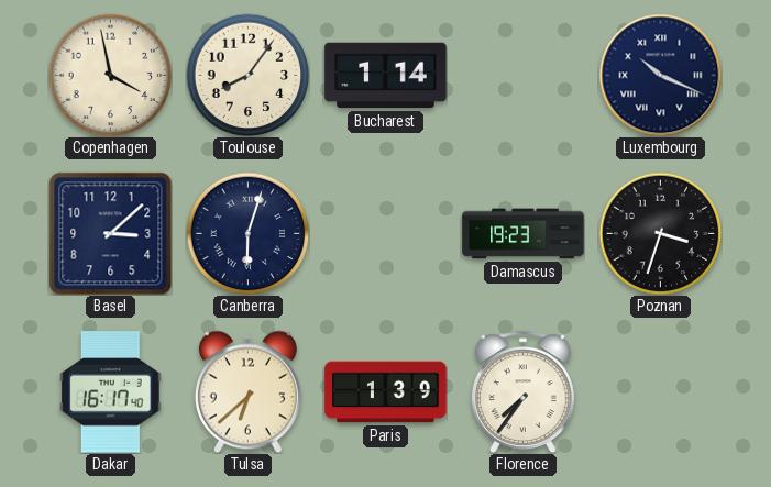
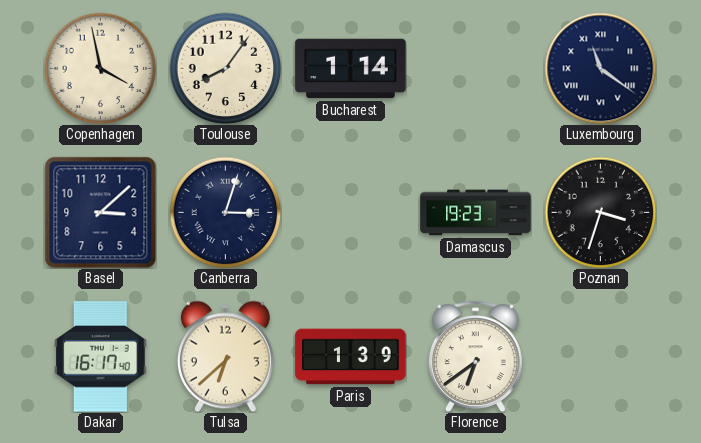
Luxembourg: 10:19 -> 11:21 (600, 68)
Canberra: 6:03 -> 3:03 (225, 212)
Florence: 7:36 -> 6:39 (475, 356)
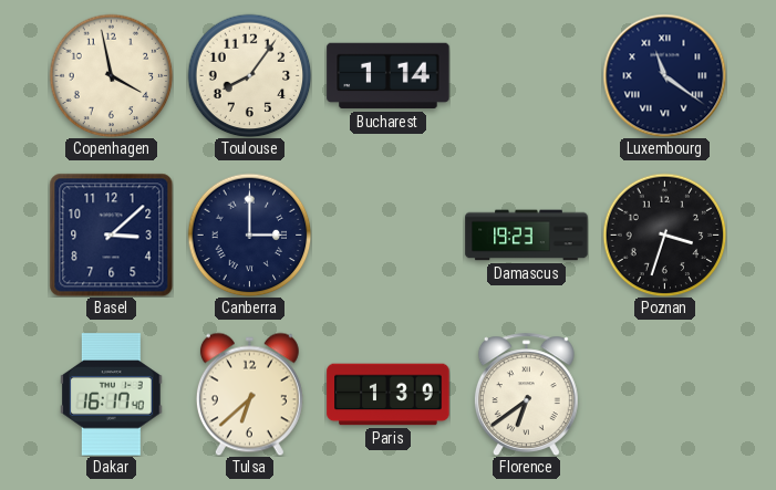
Canberra: 3:03 -> 3:00 (249, 234)
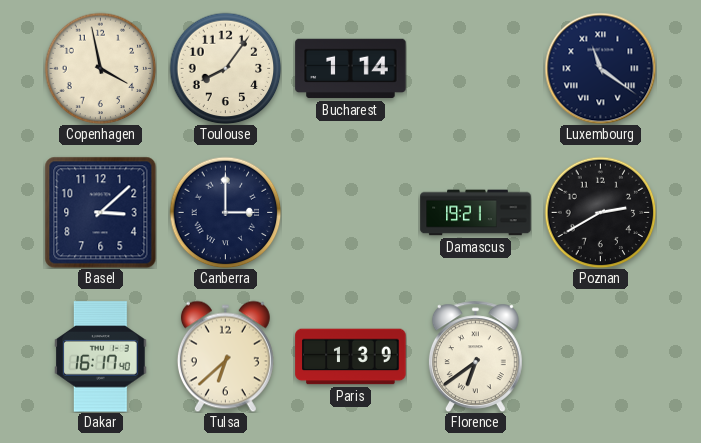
Damascus: 19:23 -> 19:21 (476, 213)
Poznan: 3:33 -> 2:40 (600, 212)
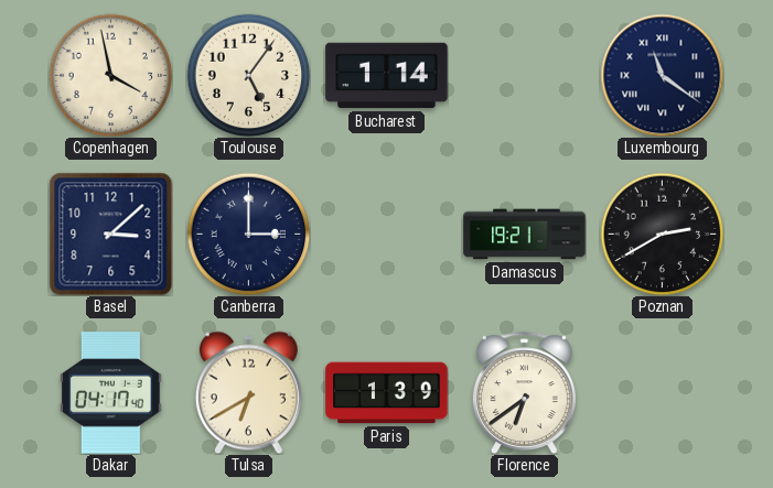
Toulouse: 8:06 -> 5:06 (248, 75)
Dakar: 16:17 -> 04:17 (111, 393)
Tulsa: 6:38 -> 6:40 (248, 392)
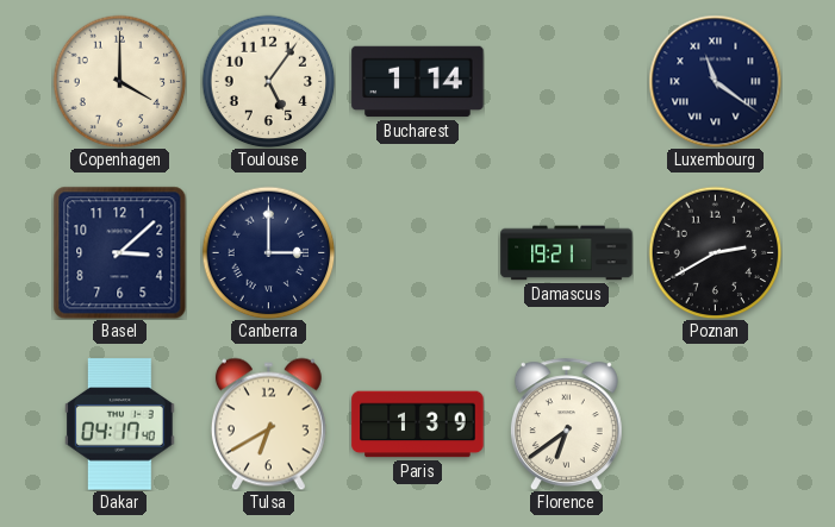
Copenhagen: 3:58 -> 4:00 (119, 81)
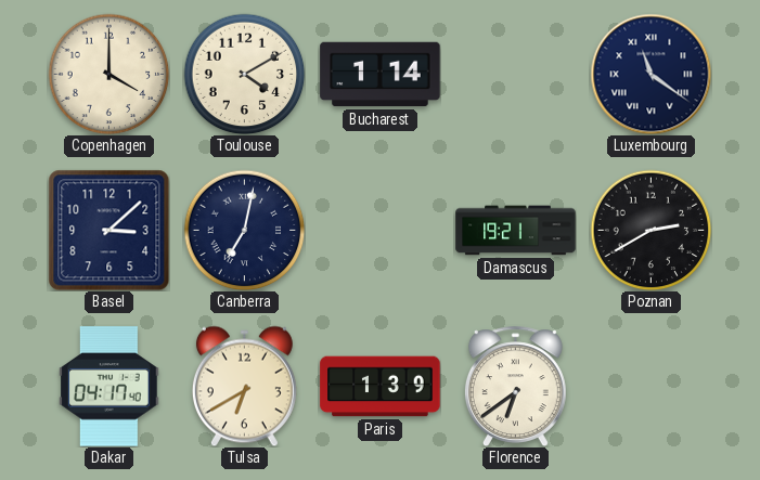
Toulouse: 5:06 -> 4:10 (244, 74)
Canberra: 3:00 -> 7:02 (244, 230)
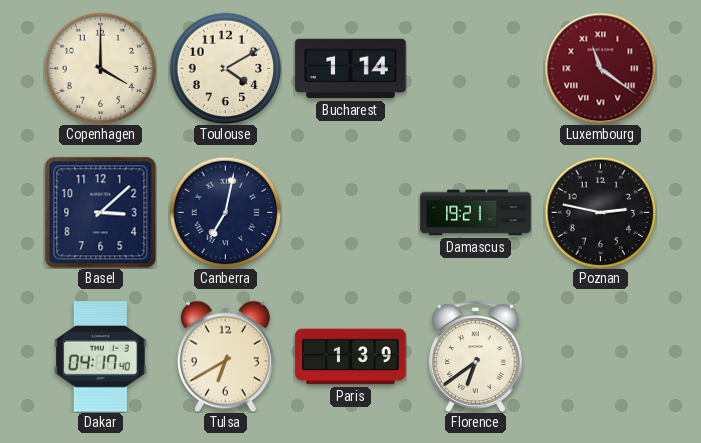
Luxembourg dial: navy -> burgundy (600, 68)
Poznan: 2:40 -> 2:47 (600, 212)
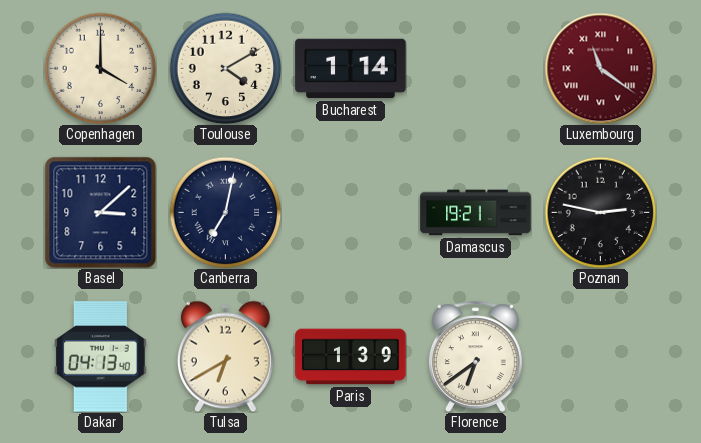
Dakar: 04:17 -> 04:13 (101, 357)
